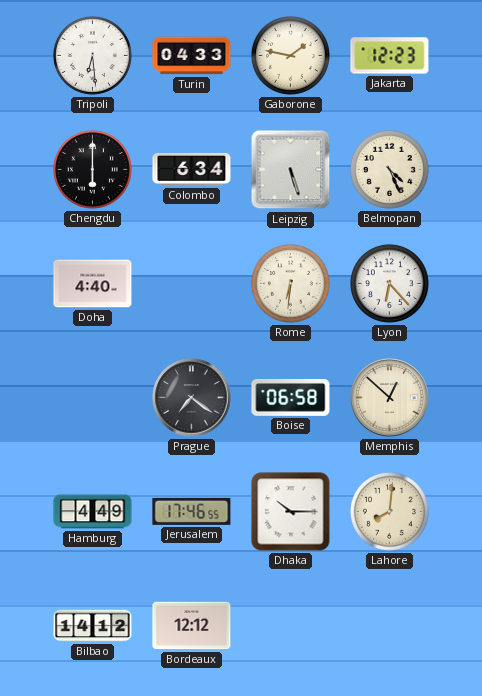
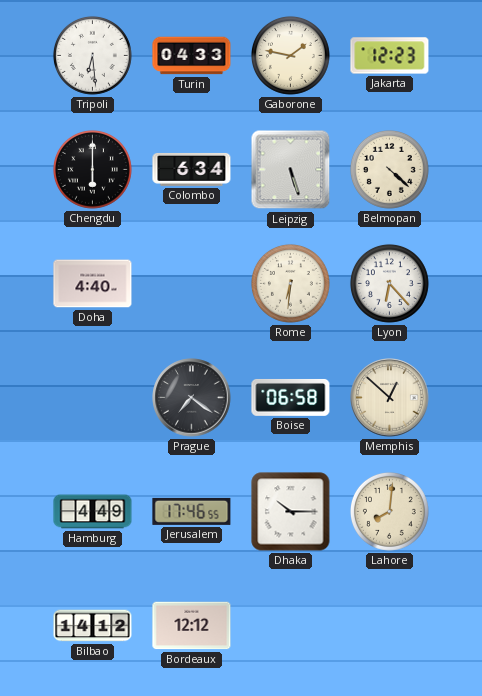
Belmopan: 4:26 -> 4:22 (389, 169)
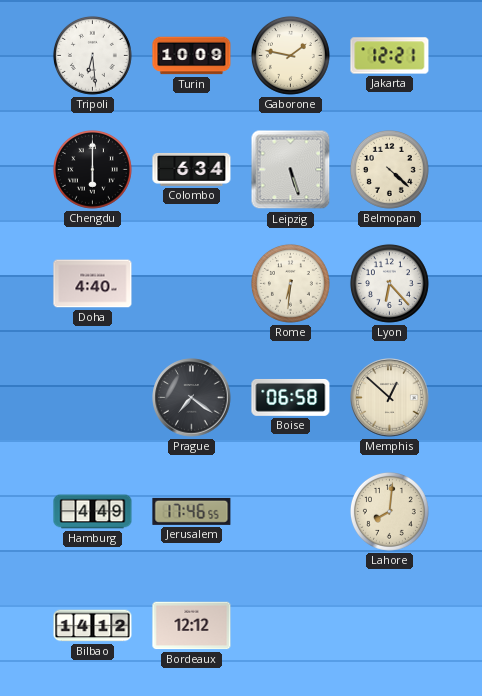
Turin: 04:33 -> 10:09 (192, 56)
Jakarta: 12:23 -> 12:21 (390, 56)
Dhaka: 10:15 -> none (291, 512)
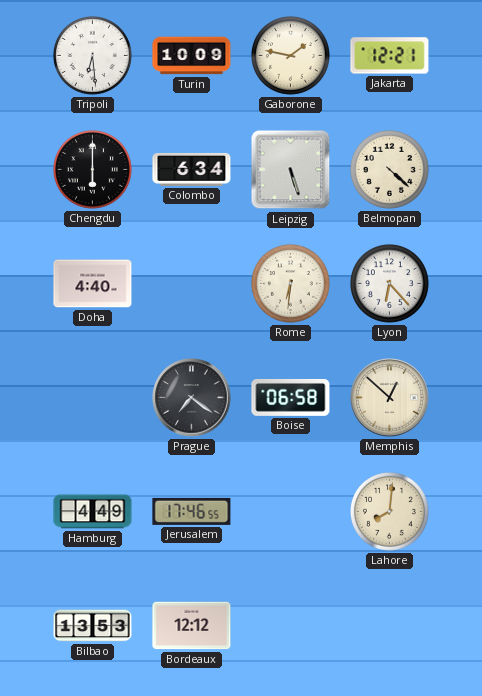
Bilbao: 14:12 -> 13:53 (93, 626)
